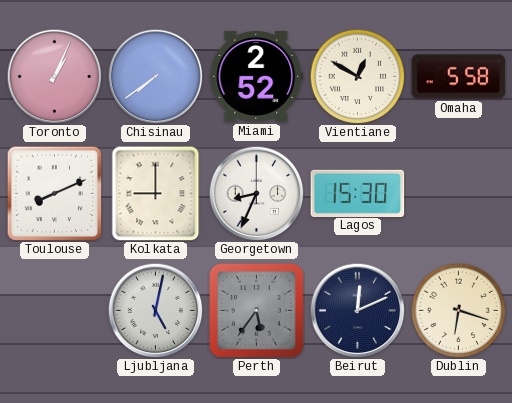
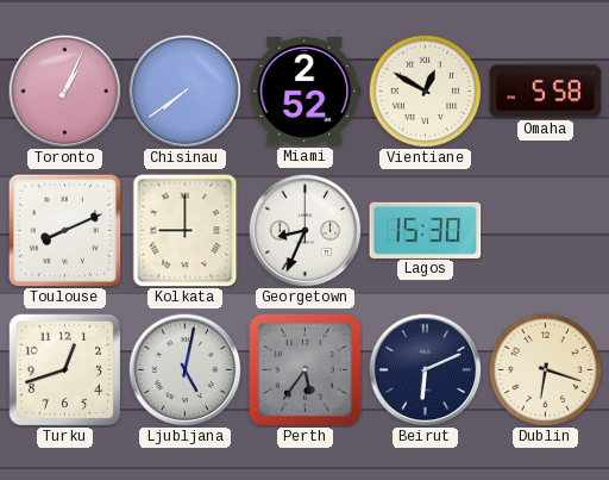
Turku: none -> 12:42 (64, 369)
Beirut: 12:11 -> 6:11 (425, 369)
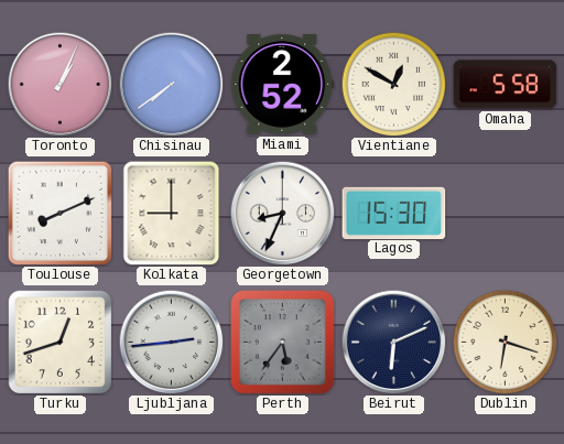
Ljubljana: 5:02 -> 2:44 (171, 342)
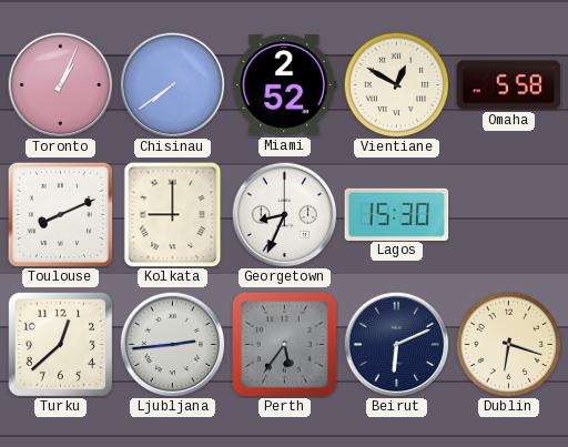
Turku: 12:42 -> 12:38 (60, 344)
